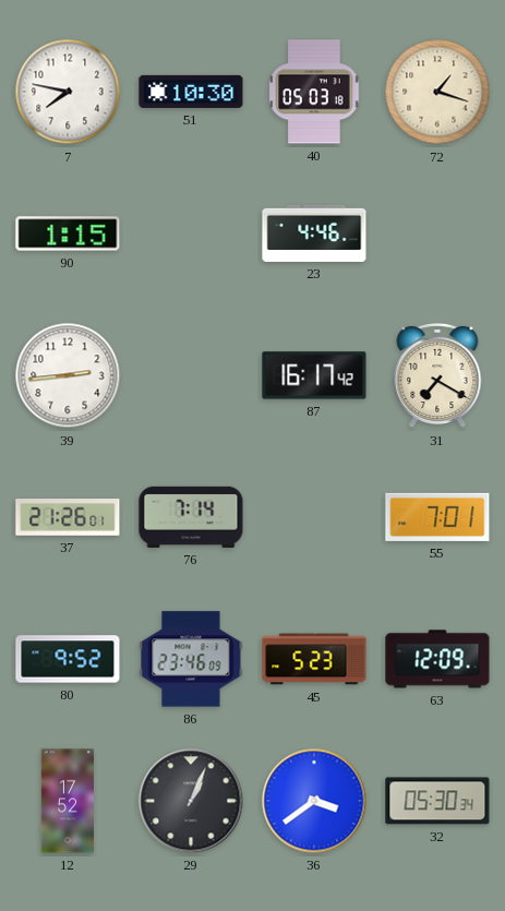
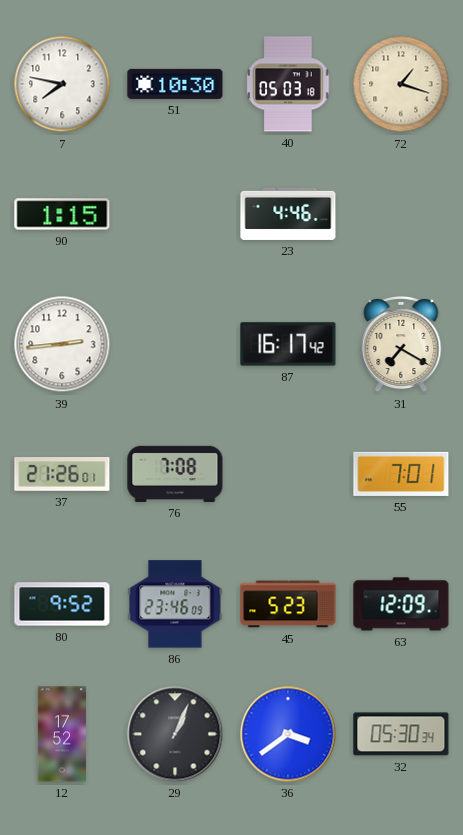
76: 7:14 -> 7:08 (175, 474)
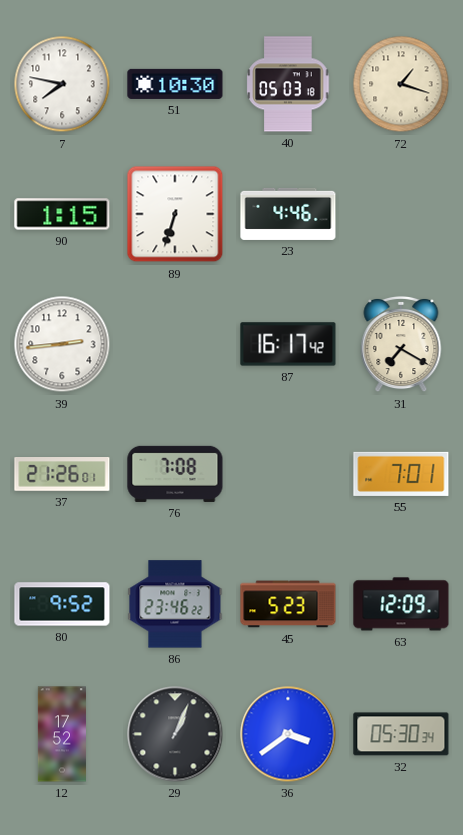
89: none -> 6:33 (175, 214)
86: 23:46:09 -> 23:46:22 (175, 604)
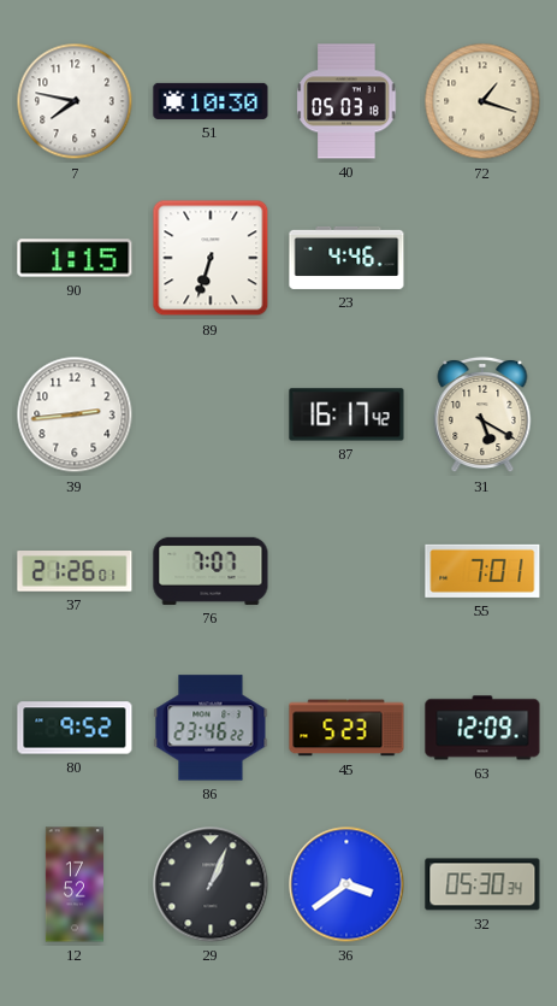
31: 7:20 -> 5:20 (482, 414)
76: 7:08 -> 7:07 (211, 571)
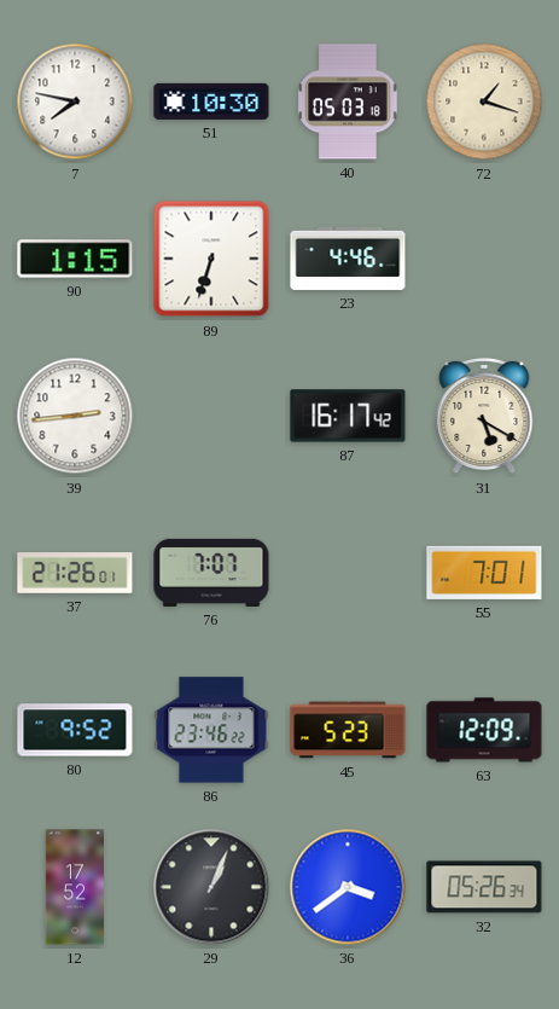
32: 05:30 -> 05:26 (484, 887)
